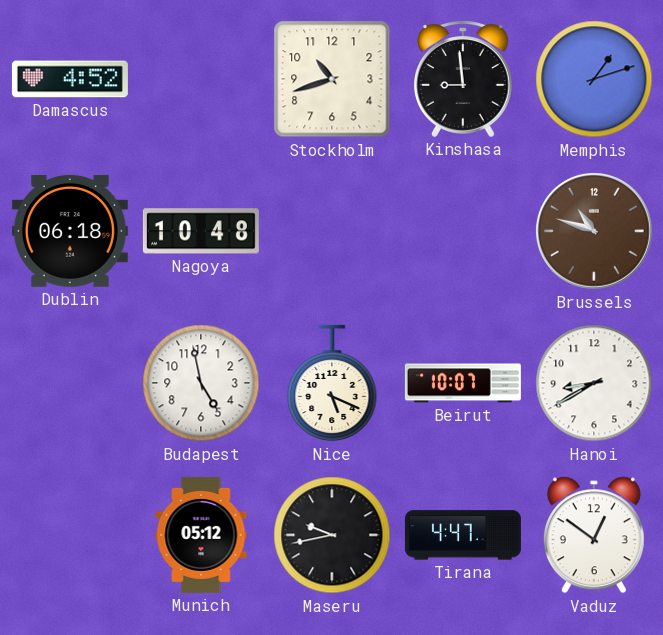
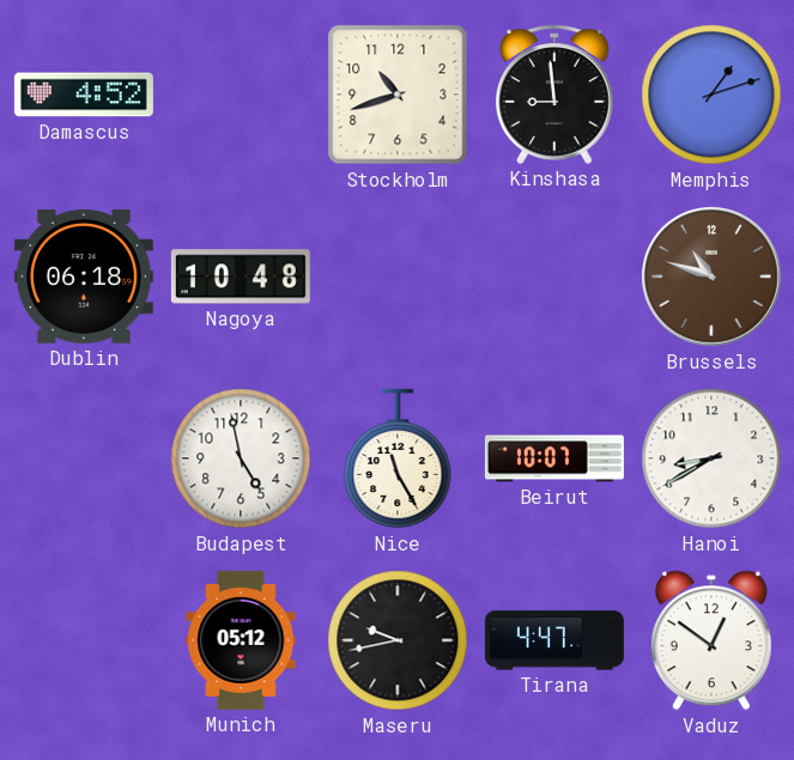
Nice: 5:19 -> 11:25 (398, 458)
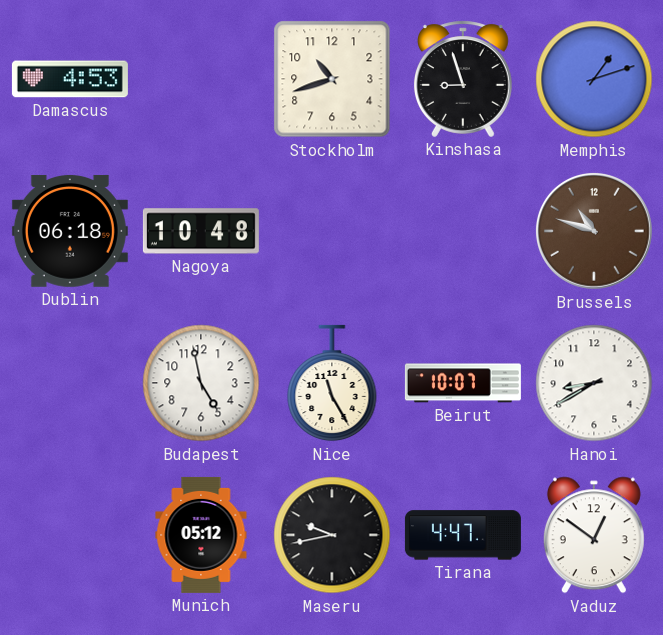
Damascus: 4:52 -> 4:53 (70, 79)
Kinshasa: 8:59 -> 8:57 (463, 79)
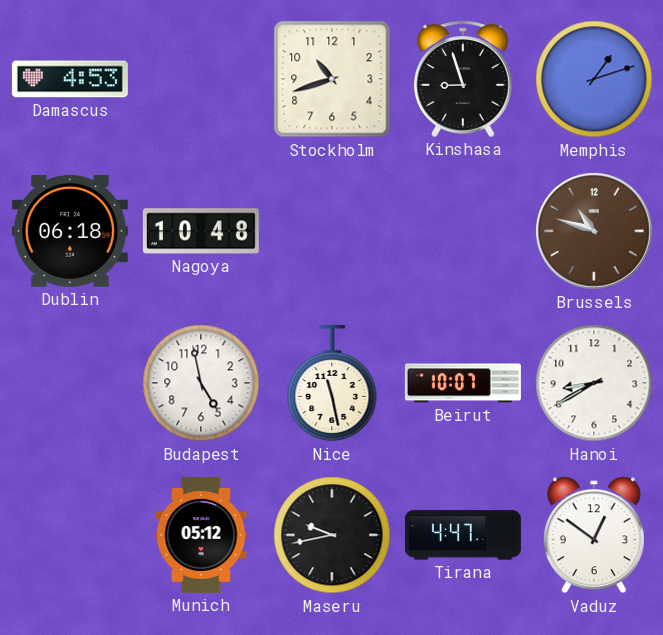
Nice: 11:25 -> 11:28 (332, 383)
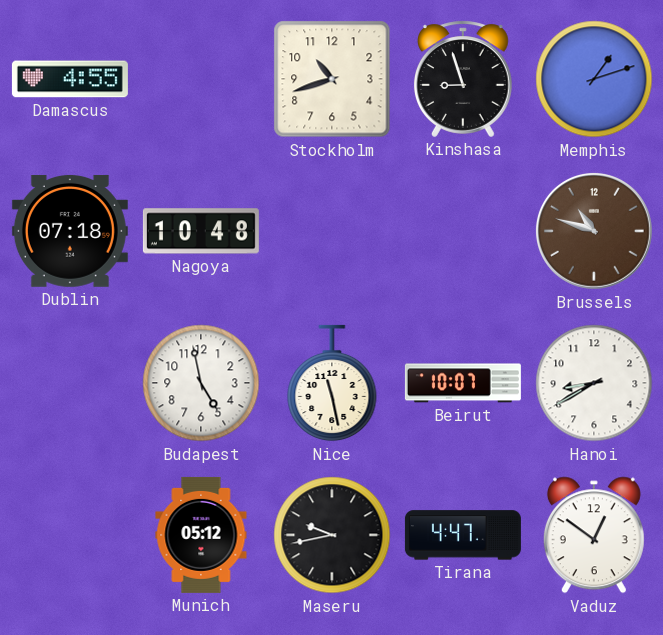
Damascus: 4:53 -> 4:55 (70, 79)
Dublin: 06:18 -> 07:18 (70, 231)
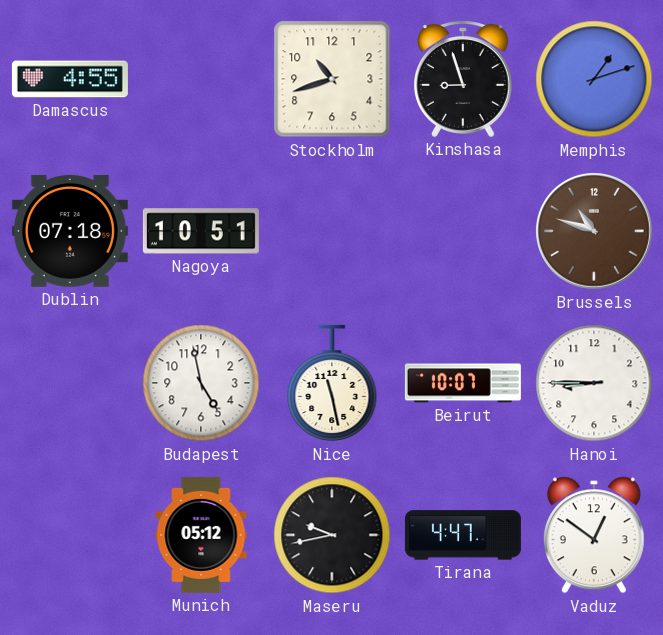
Nagoya: 10:48 -> 10:51 (201, 231)
Hanoi: 8:40 -> 8:45 (594, 383)
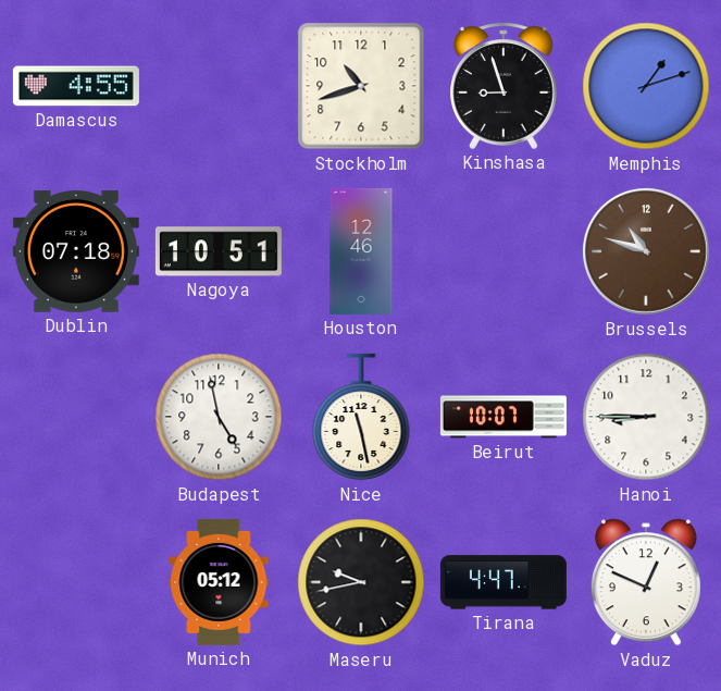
Houston: none -> 12:46 (361, 251)
Vaduz: 12:51 -> 12:49 (646, 582)
